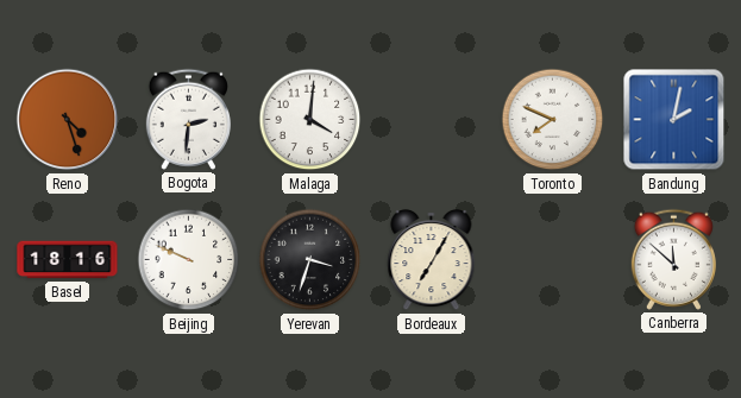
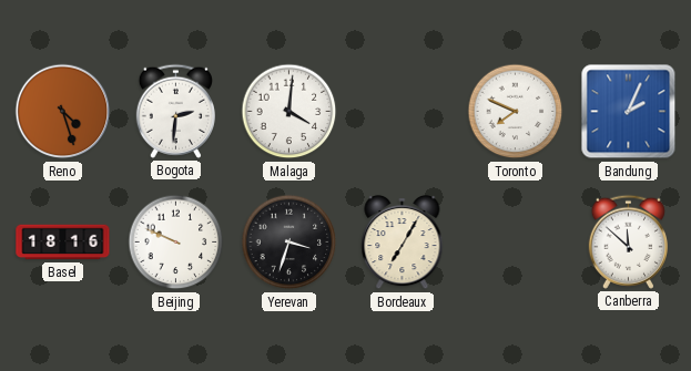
Bandung: 2:02 -> 2:04 (629, 112)
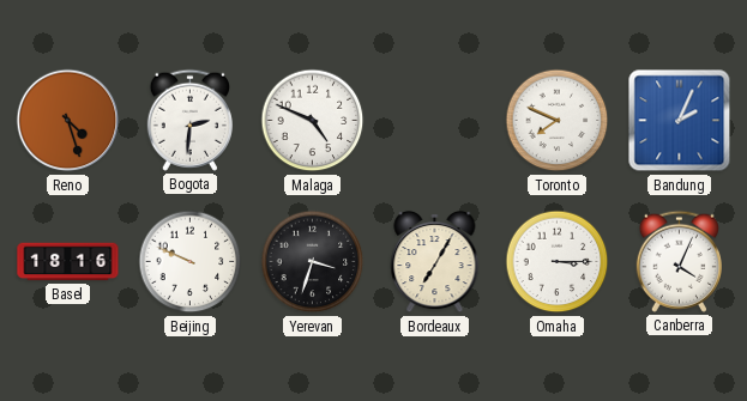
Malaga: 4:01 -> 4:49 (313, 121)
Omaha: none -> 3:15 (558, 262)
Canberra: 11:52 -> 4:04 (679, 261)
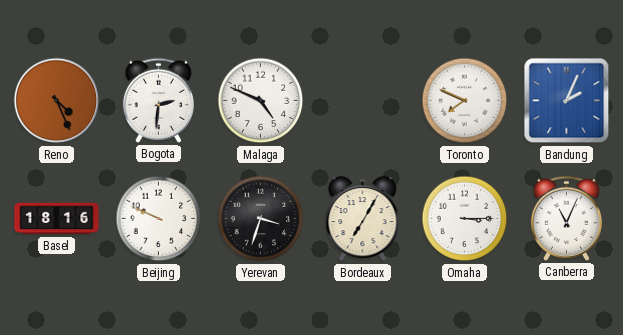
Reno: 4:27 -> 4:26 (57, 101)
Canberra: 4:04 -> 11:04 (566, 218)
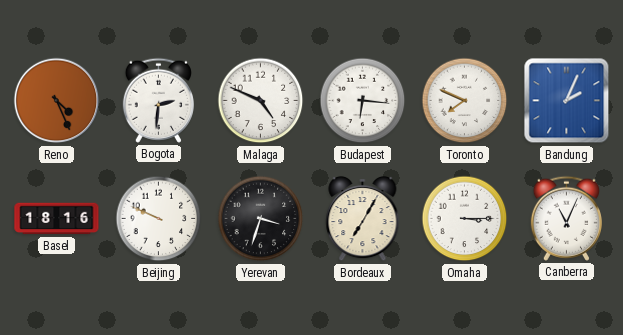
Budapest: none -> 6:16 (363, 101)
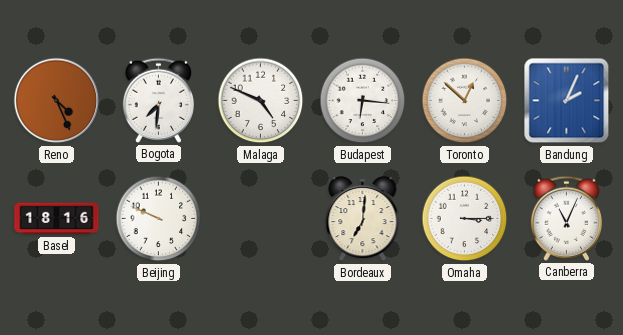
Bogota: 2:31 -> 7:31 (158, 100)
Toronto: 7:49 -> 12:52 (465, 101)
Yerevan: 3:33 -> none (261, 219)
Bordeaux: 7:05 -> 7:01 (363, 219)
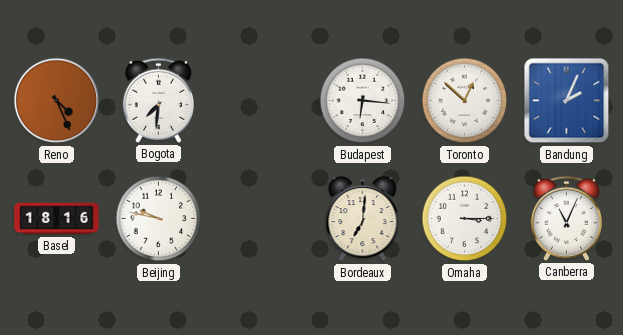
Malaga: 4:49 -> none (261, 101)
Beijing: 9:49 -> 9:47 (159, 219)
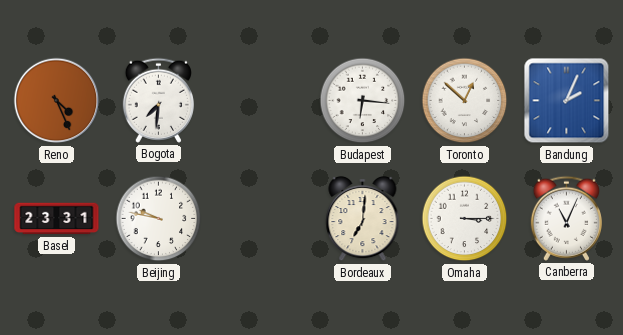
Basel: 18:16 -> 23:31 (57, 219)
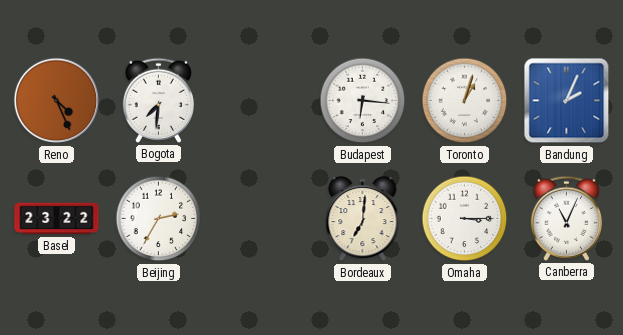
Toronto: 12:52 -> 1:03 (465, 101)
Basel: 23:31 -> 23:22 (57, 219)
Beijing: 9:47 -> 2:35 (159, 219)
